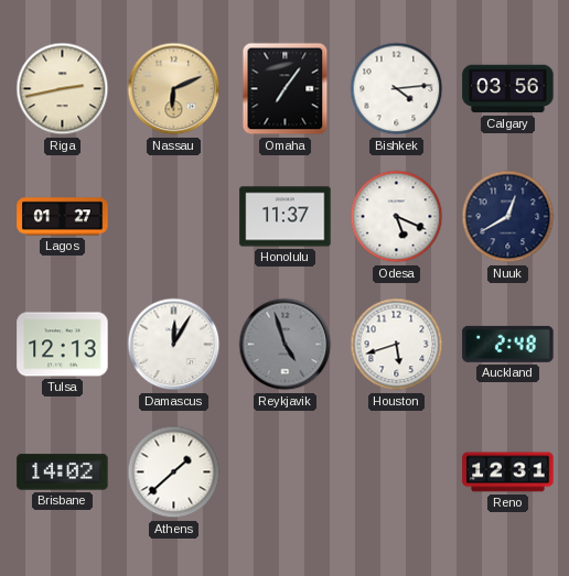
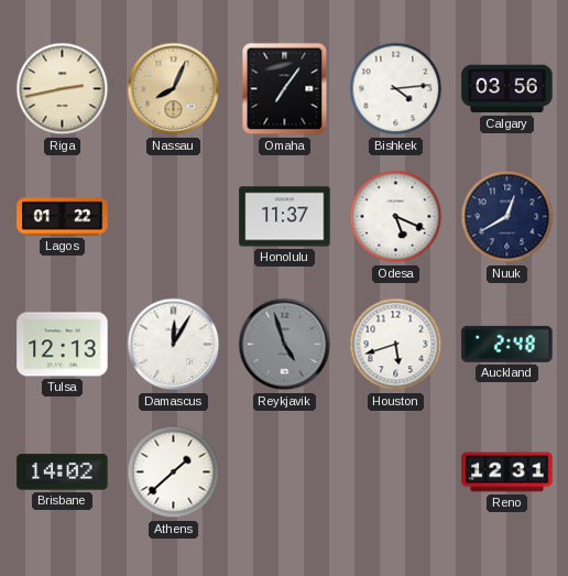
Nassau: 6:11 -> 8:04 (174, 89)
Lagos: 01:27 -> 01:22 (63, 217)
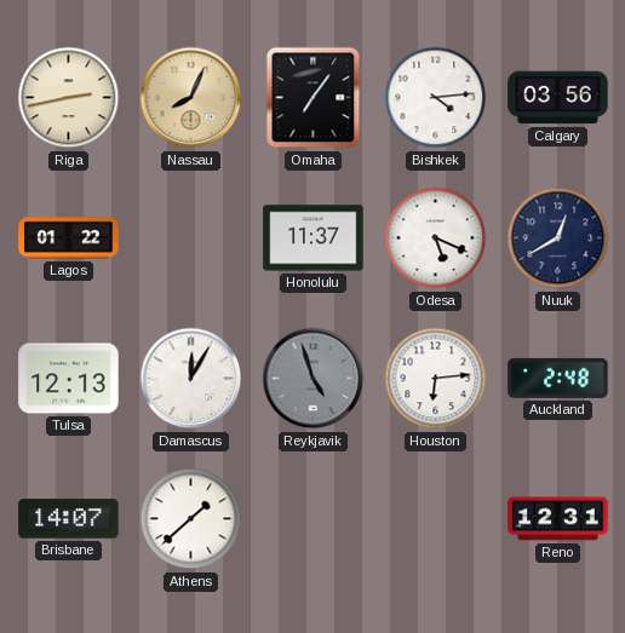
Houston: 5:42 -> 6:14 (436, 379)
Brisbane: 14:02 -> 14:07 (69, 519)
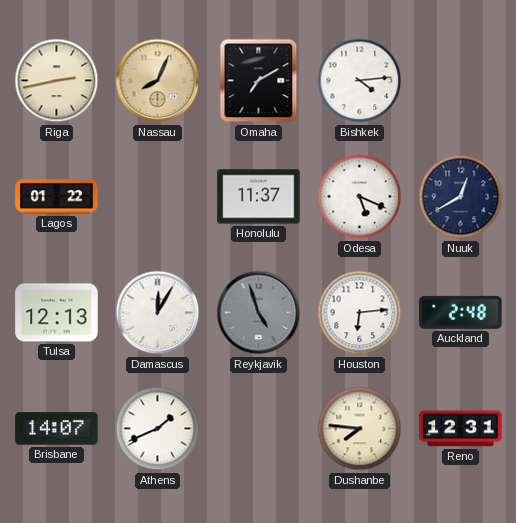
Omaha: 7:06 -> 7:10 (259, 81)
Calgary: 03:56 -> none (558, 98)
Athens: 1:38 -> 1:41 (158, 429)
Dushanbe: none -> 7:46 (360, 429)
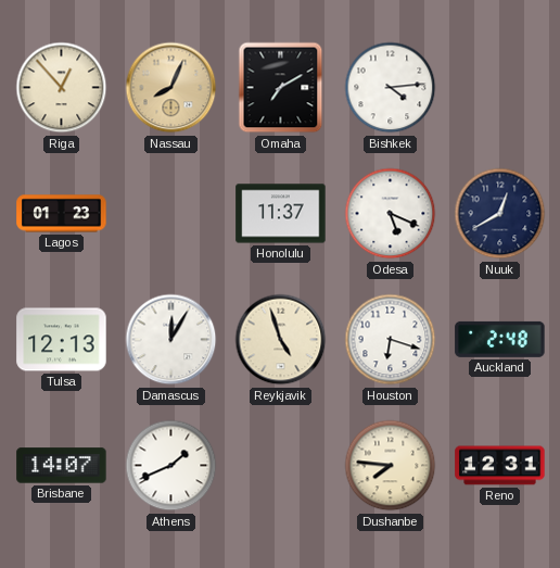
Riga: 2:43 -> 12:53 (62, 88)
Lagos: 01:22 -> 01:23 (62, 214)
Reykjavik dial: grey -> cream (281, 340)
Houston: 6:14 -> 6:18 (391, 340)
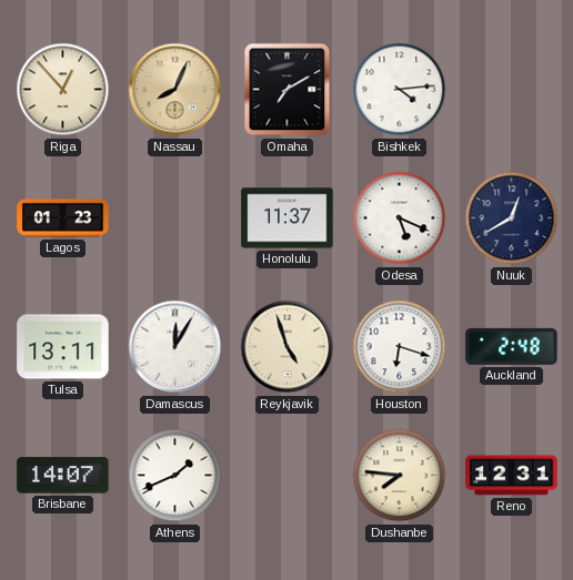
Tulsa: 12:13 -> 13:11 (63, 347)
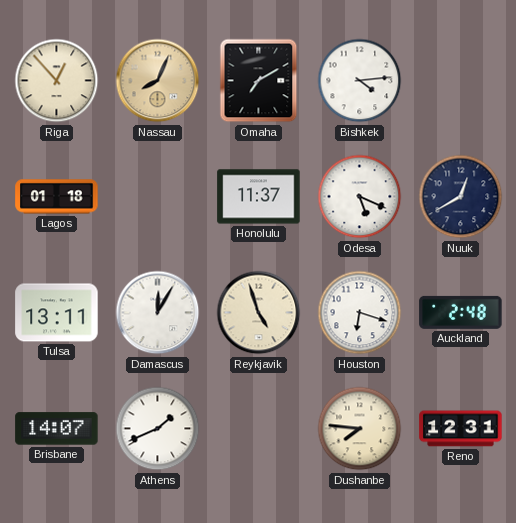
Lagos: 01:23 -> 01:18 (57, 197)
